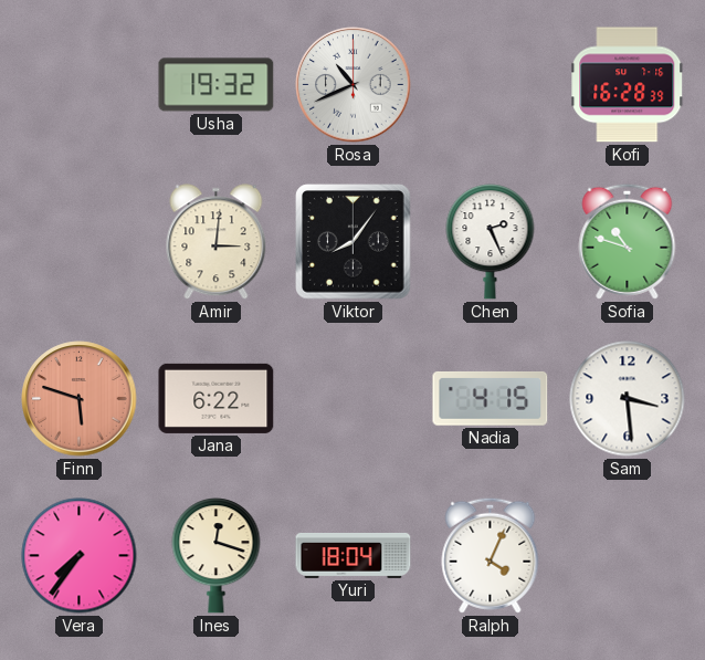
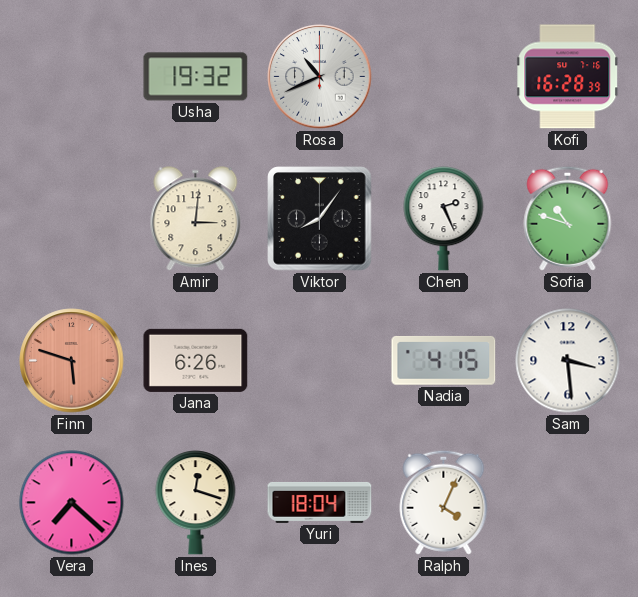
Jana: 6:22 -> 6:26 (196, 360)
Vera: 7:36 -> 7:22 (72, 503)
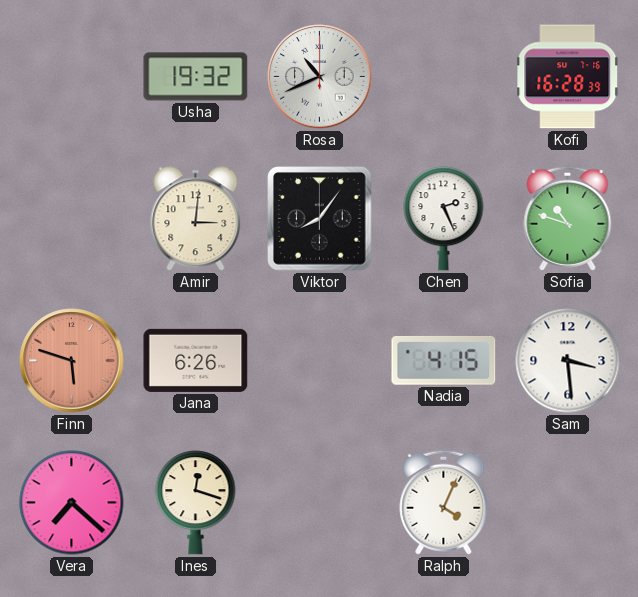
Yuri: 18:04 -> none (320, 502)
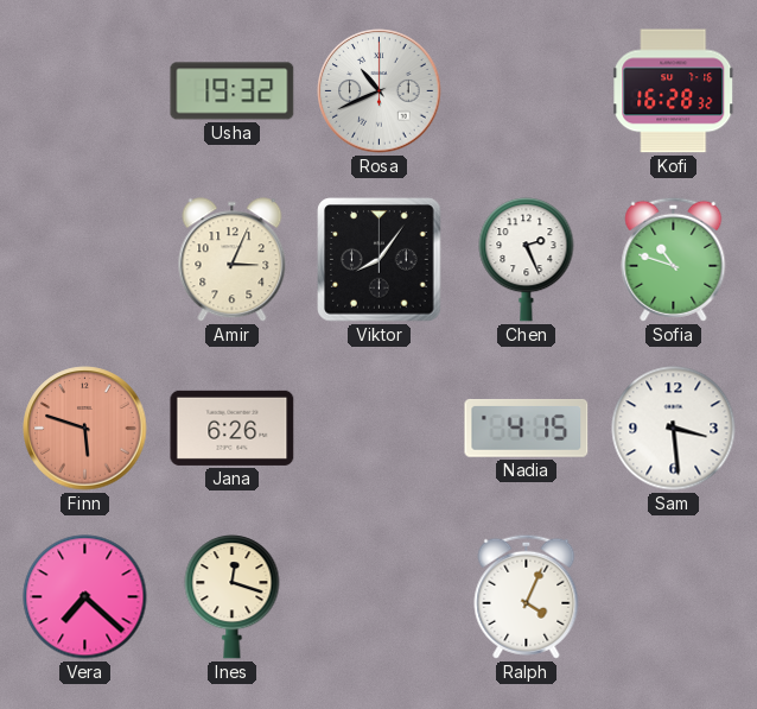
Kofi: 16:28:39 -> 16:28:32 (674, 91)
Amir: 3:01 -> 3:04 (233, 260)
